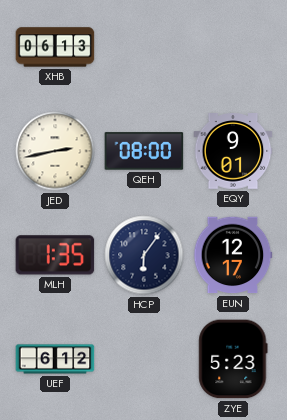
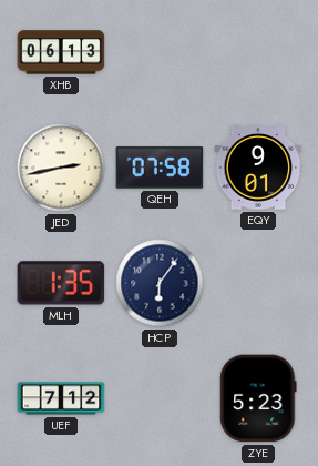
QEH: 08:00 -> 07:58 (160, 168)
EUN: 12:17 -> none (233, 255)
UEF: 6:12 -> 7:12 (61, 398)
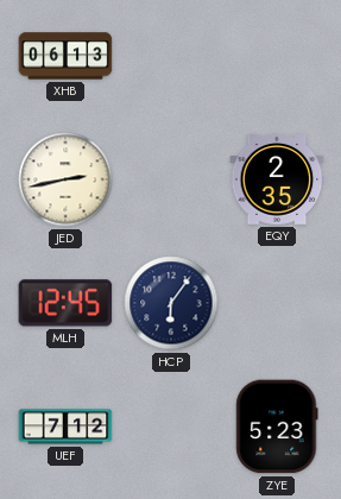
QEH: 07:58 -> none (160, 168)
EQY: 9:01 -> 2:35 (277, 179)
MLH: 1:35 -> 12:45 (65, 303)
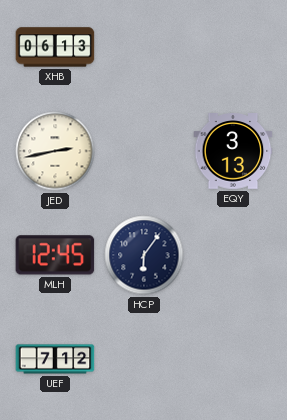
EQY: 2:35 -> 3:13 (233, 151)
ZYE: 5:23 -> none (277, 427)
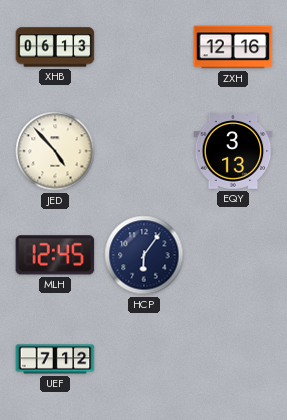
ZXH: none -> 12:16 (233, 47)
JED: 2:43 -> 4:53 (55, 151)
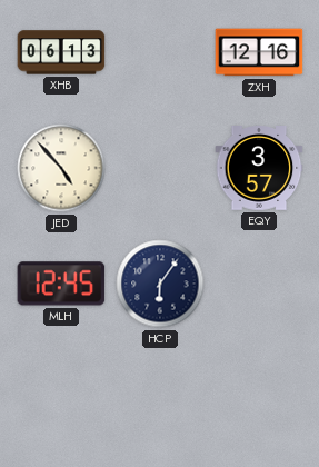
EQY: 3:13 -> 3:57 (259, 168)
UEF: 7:12 -> none (55, 359)
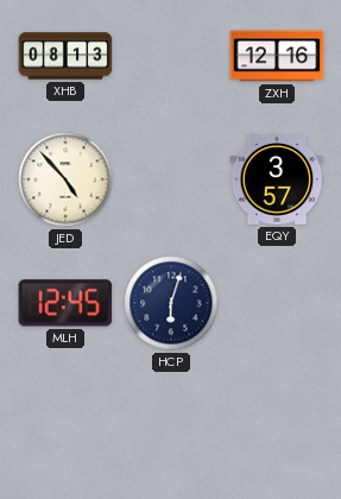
XHB: 06:13 -> 08:13 (65, 56)
HCP: 6:06 -> 6:03 (171, 303)
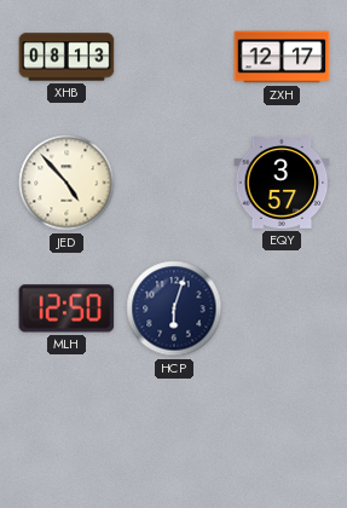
ZXH: 12:16 -> 12:17 (282, 57)
MLH: 12:45 -> 12:50 (66, 308)
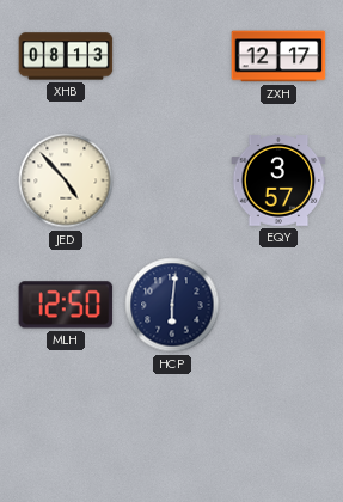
HCP: 6:03 -> 6:01 (172, 305)
